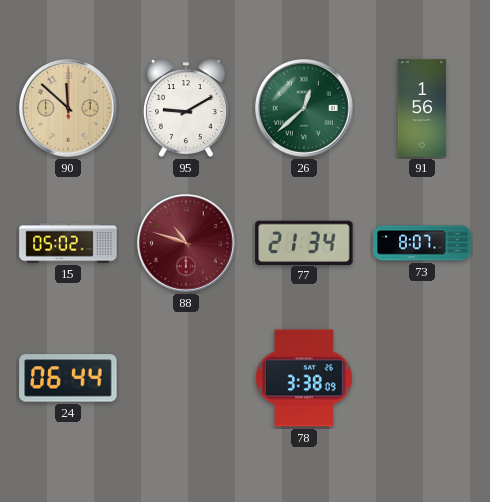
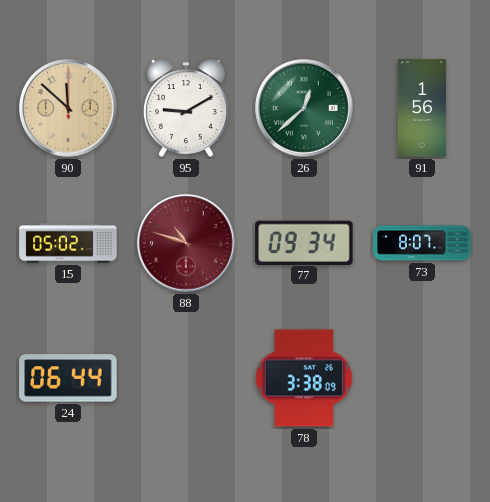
77: 21:34 -> 09:34 (304, 242)
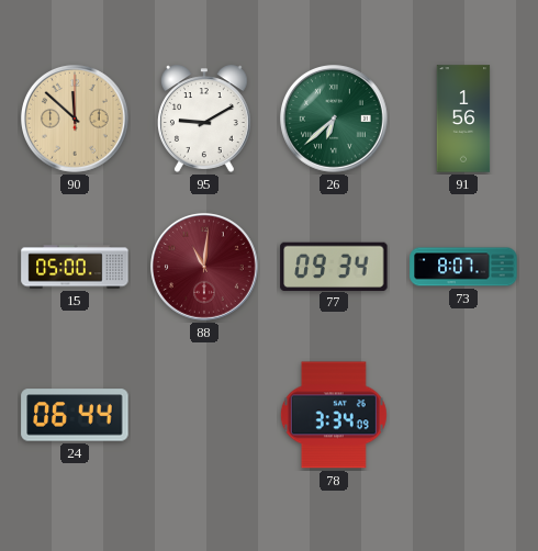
26: 12:38 -> 6:38 (335, 120)
15: 05:02 -> 05:00 (75, 267)
88: 10:48 -> 11:01 (205, 268)
78: 3:38 -> 3:34 (334, 415)
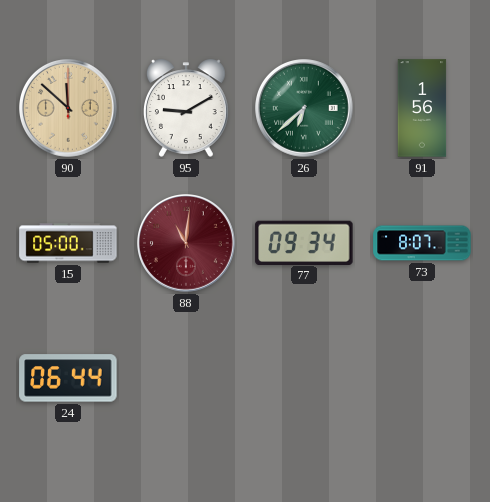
78: 3:34 -> none (334, 415)
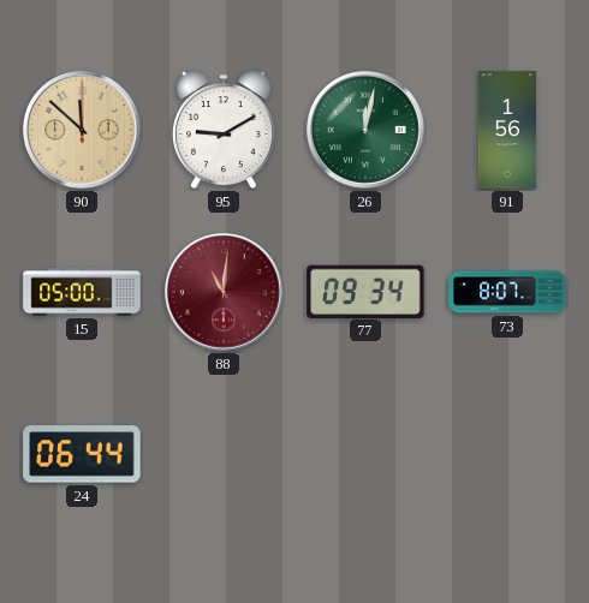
26: 6:38 -> 12:02 (367, 131)
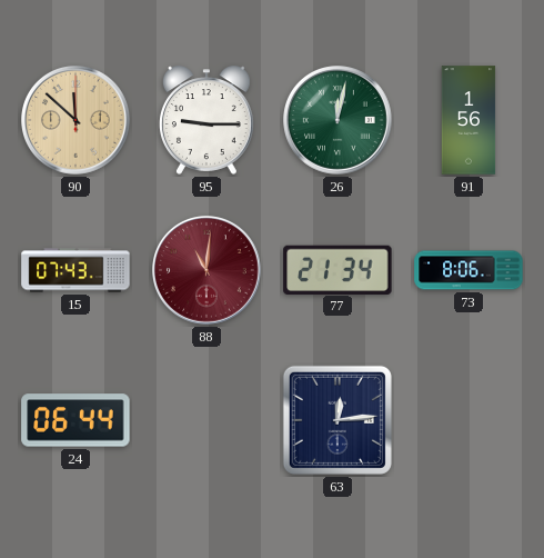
95: 9:10 -> 9:15 (206, 120)
15: 05:00 -> 07:43 (75, 270)
77: 09:34 -> 21:34 (338, 269)
73: 8:07 -> 8:06 (469, 270)
63: none -> 12:14 (338, 420)
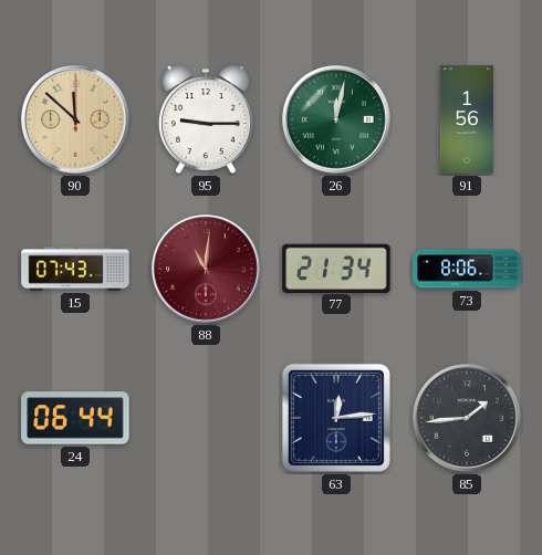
85: none -> 1:44 (468, 419)
